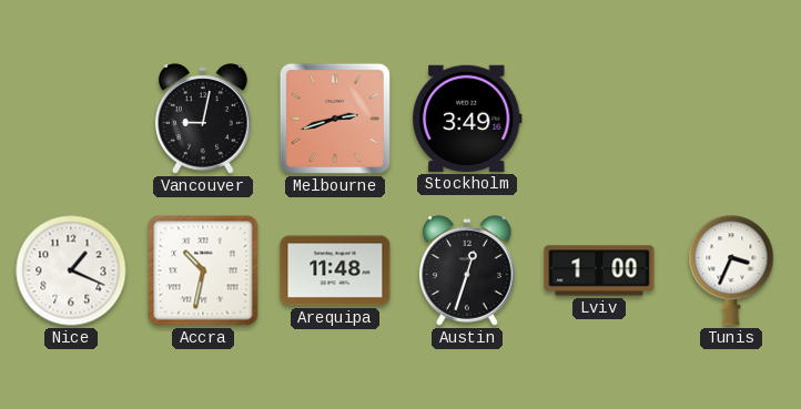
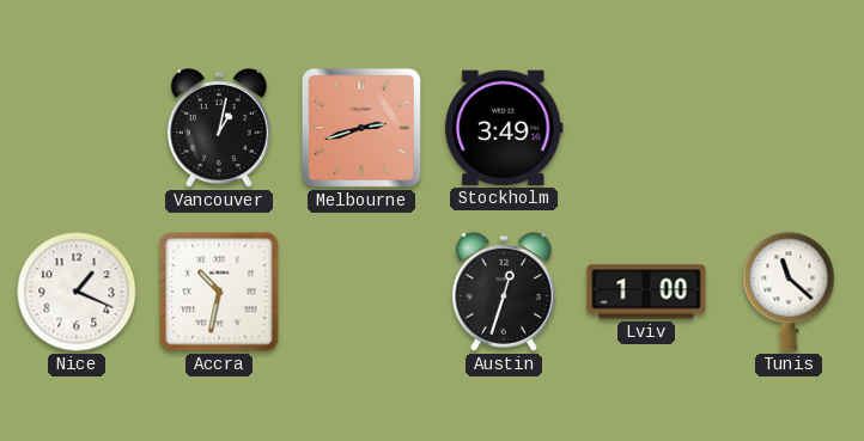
Vancouver: 9:02 -> 1:02 (219, 128)
Arequipa: 11:48 -> none (335, 270)
Tunis: 3:34 -> 11:22 (789, 292)
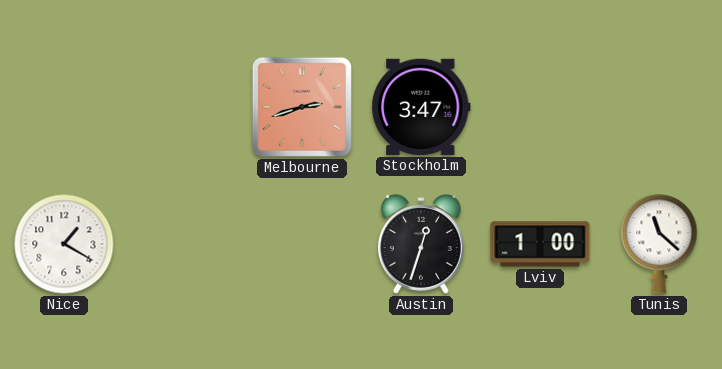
Vancouver: 1:02 -> none (219, 128)
Stockholm: 3:49 -> 3:47 (421, 107)
Nice: 1:19 -> 1:20 (64, 244)
Accra: 10:32 -> none (219, 292)
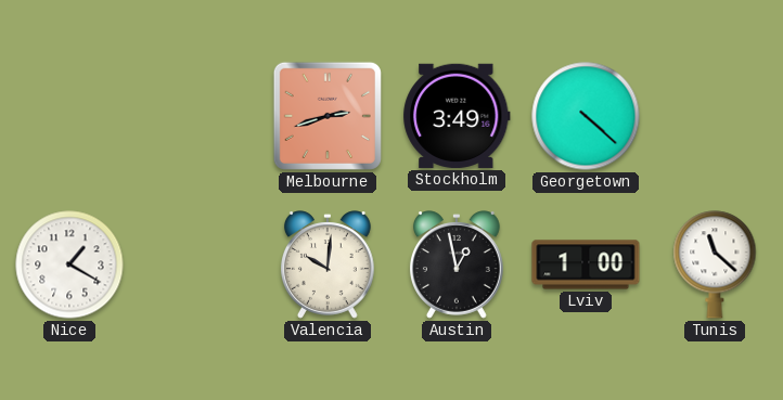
Stockholm: 3:47 -> 3:49 (457, 116)
Georgetown: none -> 4:22 (586, 116)
Valencia: none -> 10:01 (328, 264)
Austin: 12:33 -> 12:58 (457, 264)
